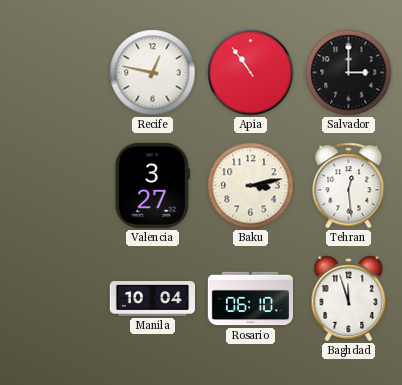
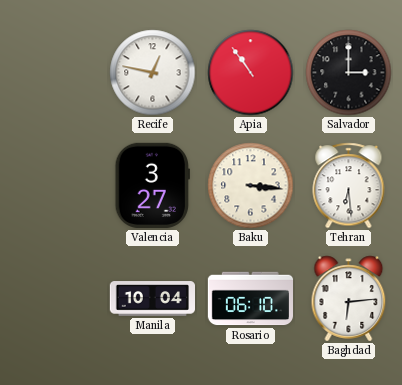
Baku: 3:13 -> 3:16 (251, 186)
Tehran: 12:29 -> 6:29 (349, 186)
Baghdad: 11:57 -> 6:14 (349, 299)
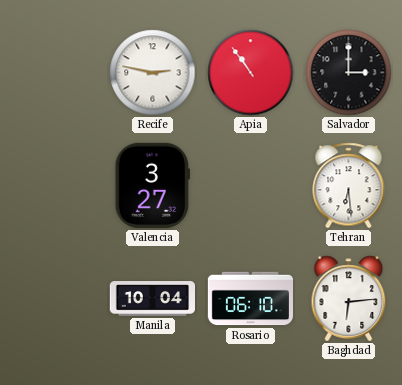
Recife: 12:47 -> 2:47 (153, 73)
Baku: 3:16 -> none (251, 186)
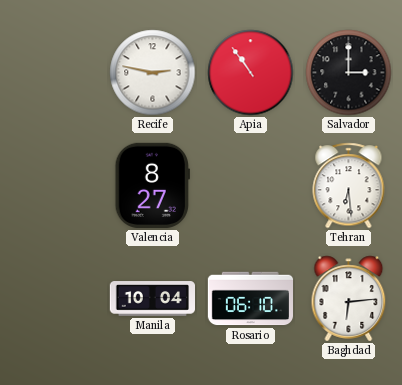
Valencia: 3:27 -> 8:27 (152, 185)
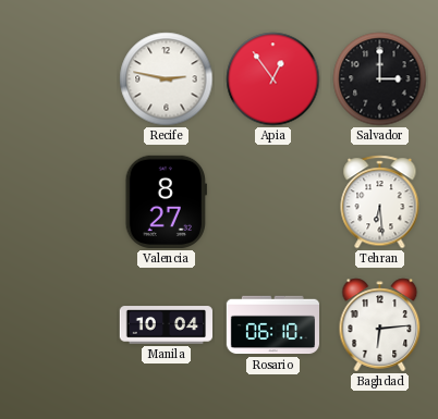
Apia: 10:54 -> 12:54 (273, 79)
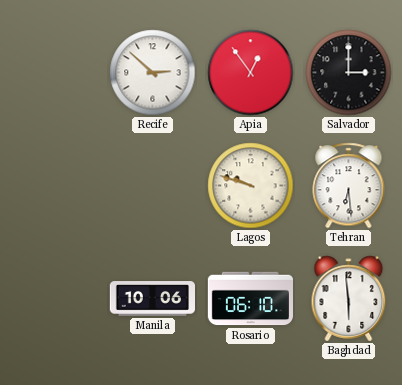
Recife: 2:47 -> 2:52 (153, 73)
Valencia: 8:27 -> none (166, 201)
Lagos: none -> 9:48 (251, 186)
Manila: 10:04 -> 10:06 (152, 299)
Baghdad: 6:14 -> 5:59 (349, 299)
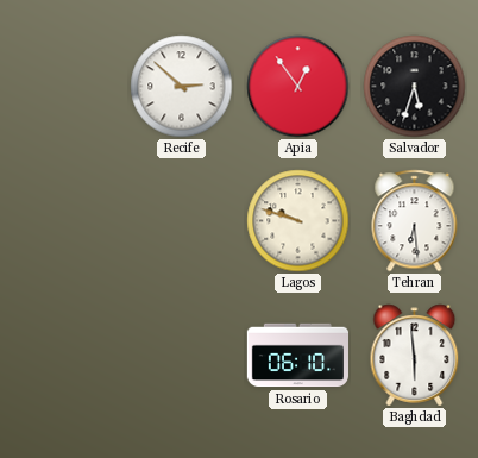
Salvador: 3:00 -> 5:33 (415, 87)
Manila: 10:06 -> none (152, 299)
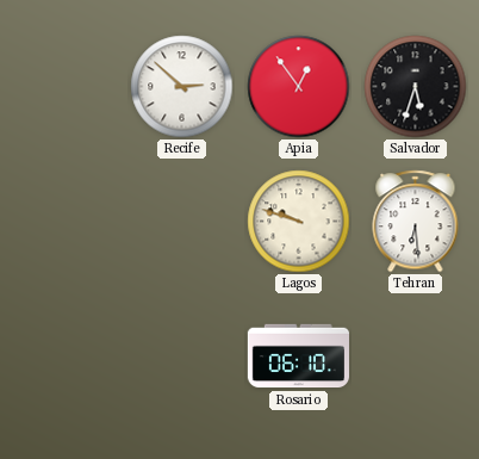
Baghdad: 5:59 -> none (415, 356)
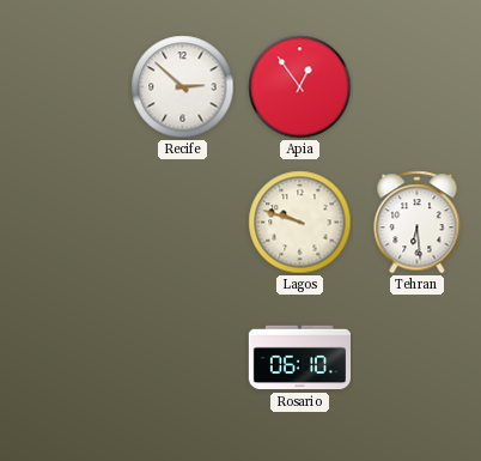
Salvador: 5:33 -> none (416, 87)
